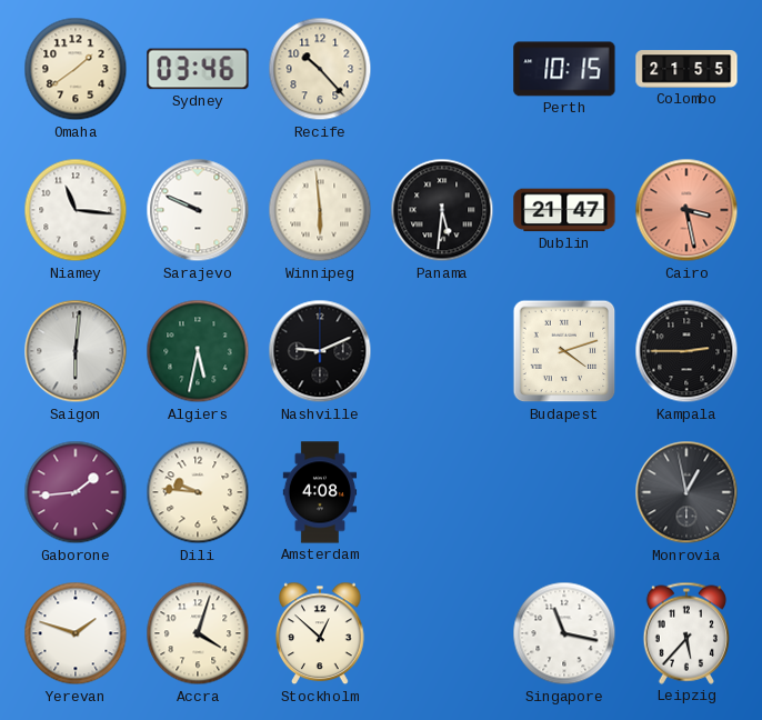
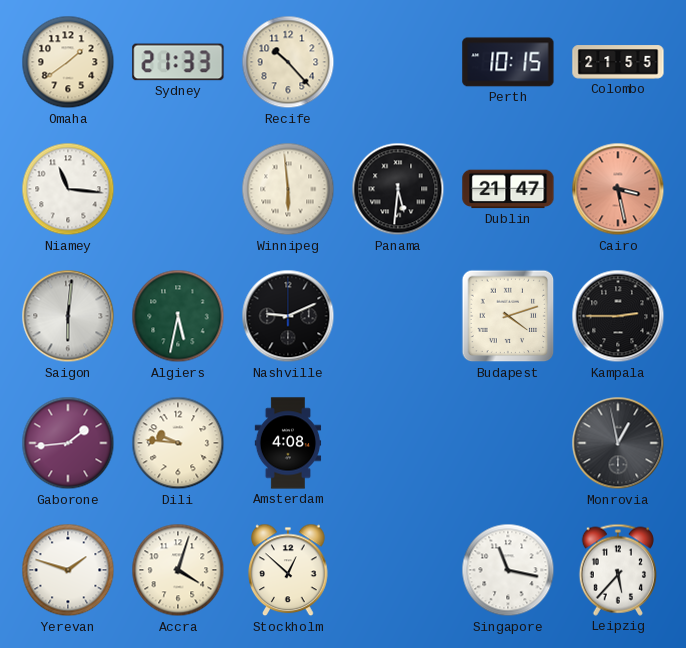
Sydney: 03:46 -> 21:33 (178, 62)
Sarajevo: 9:49 -> none (198, 210)
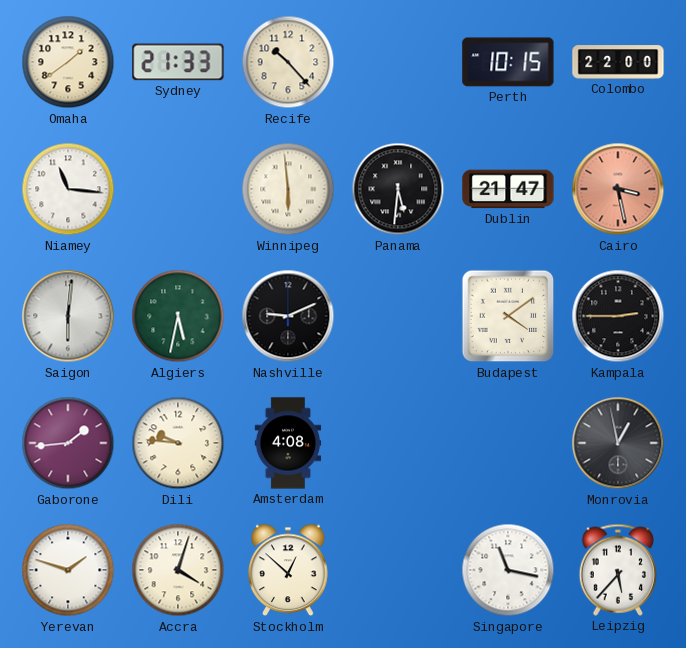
Colombo: 21:55 -> 22:00 (618, 62)
Budapest: 4:12 -> 4:09 (508, 316)
